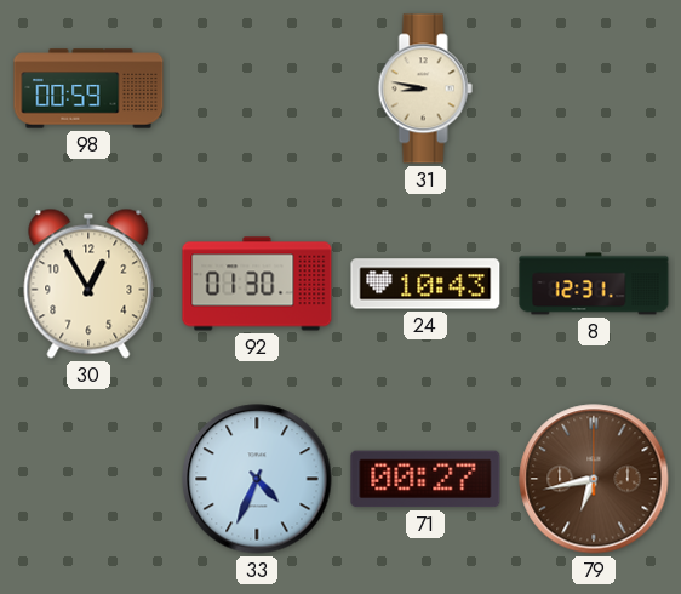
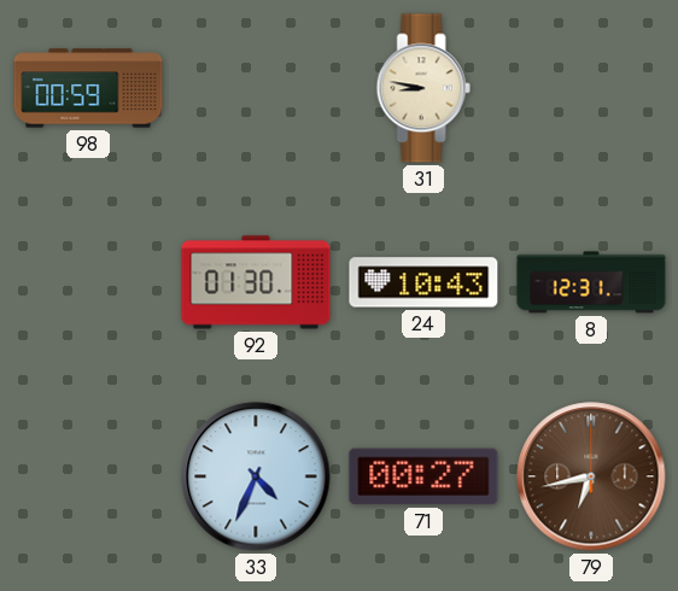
30: 12:55 -> none (88, 284)
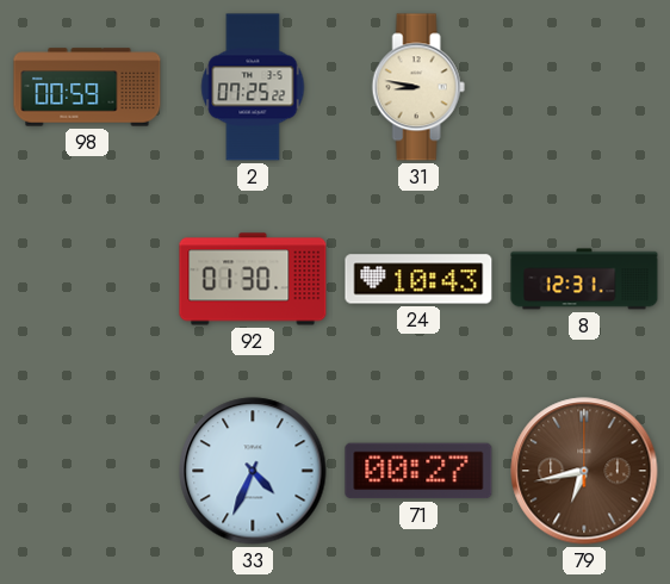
2: none -> 07:25 (253, 87)
